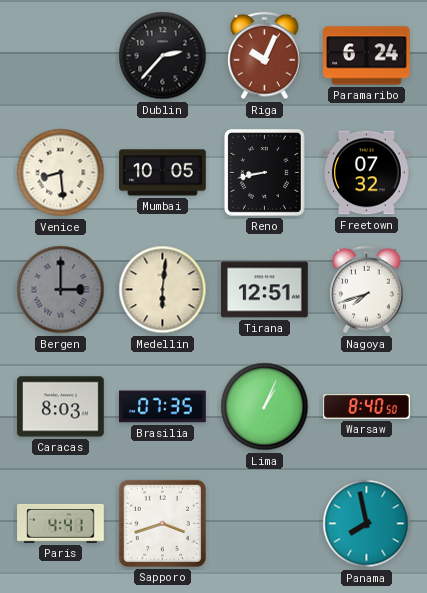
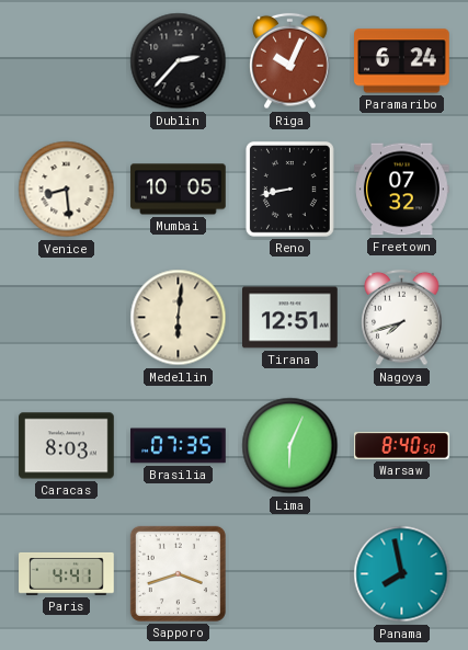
Bergen: 3:00 -> none (61, 290)
Lima: 1:04 -> 6:04 (290, 446)
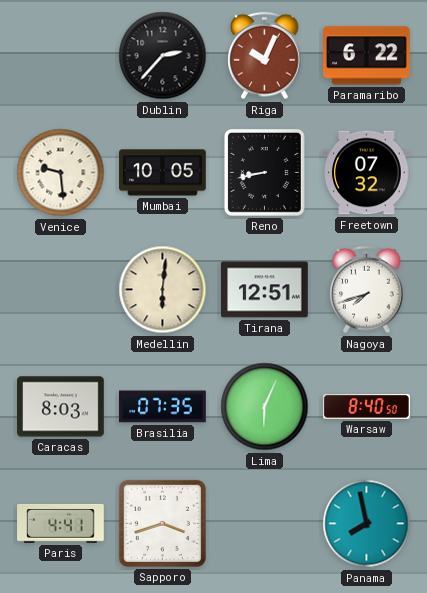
Paramaribo: 6:24 -> 6:22 (367, 56)
Venice: 8:29 -> 9:29 (61, 173)
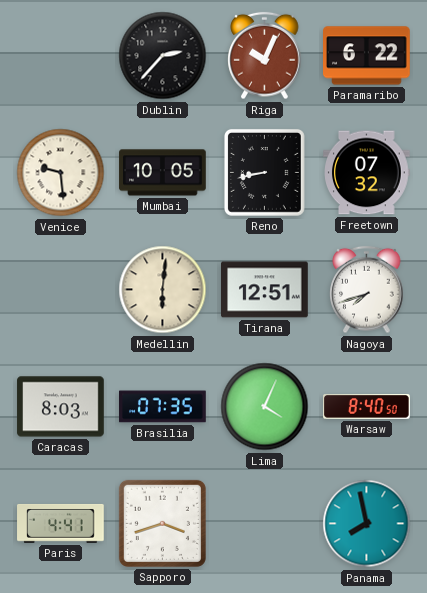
Lima: 6:04 -> 4:04 (265, 407)
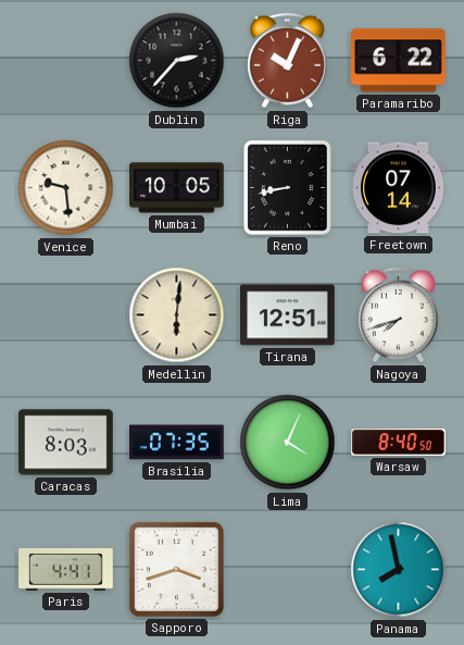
Freetown: 07:32 -> 07:14 (399, 188)
